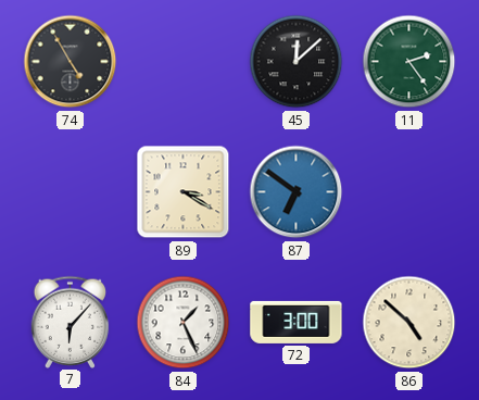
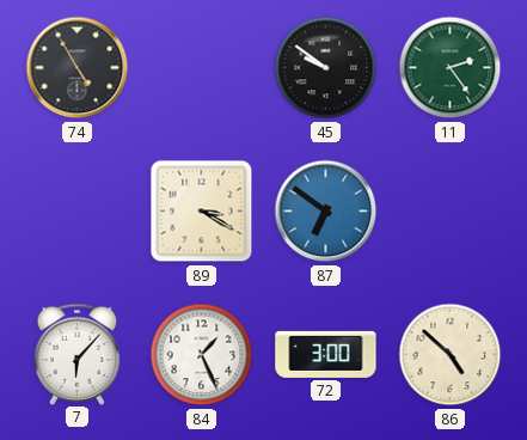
45: 12:08 -> 9:51 (326, 68)
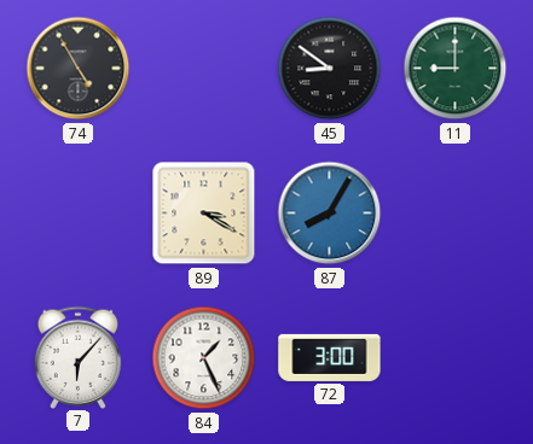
45: 9:51 -> 8:51 (330, 69)
11: 2:24 -> 9:00 (456, 69)
87: 6:51 -> 8:05 (330, 214)
86: 4:52 -> none (451, 355)
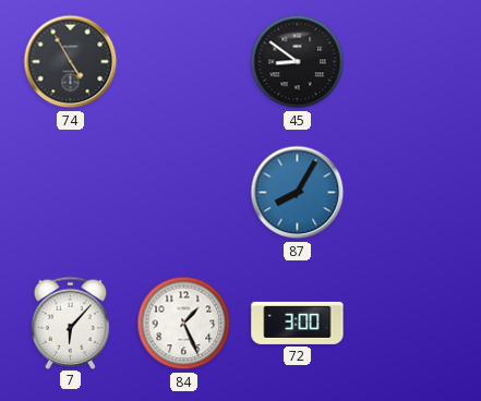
11: 9:00 -> none (456, 69)
89: 3:20 -> none (204, 214)
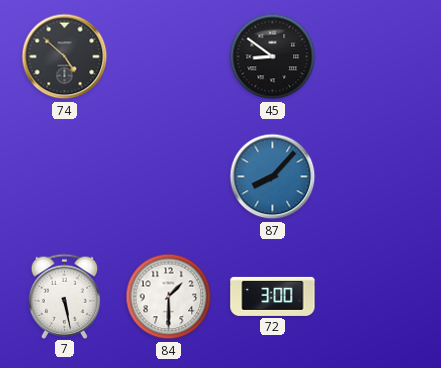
74: 4:55 -> 4:52 (65, 57)
87: 8:05 -> 8:07 (273, 177)
7: 6:07 -> 5:28 (65, 296)
84: 1:26 -> 1:30 (169, 297)
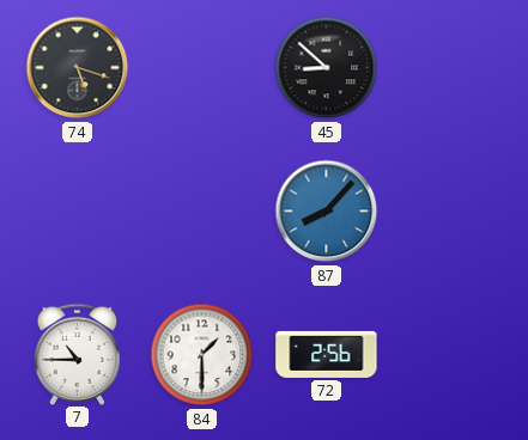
74: 4:52 -> 5:18 (78, 68)
45: 8:51 -> 8:52 (327, 68)
7: 5:28 -> 10:45 (78, 354)
72: 3:00 -> 2:56 (327, 354)
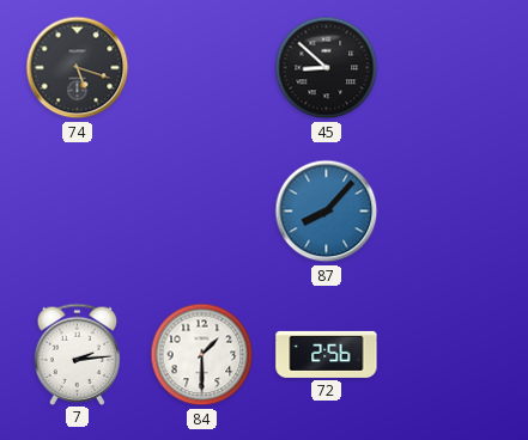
7: 10:45 -> 2:14 (78, 354)
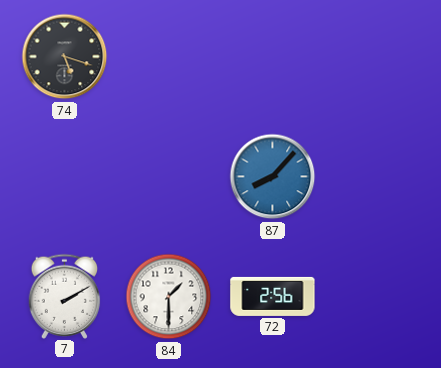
45: 8:52 -> none (327, 68)
7: 2:14 -> 2:10 (65, 296)
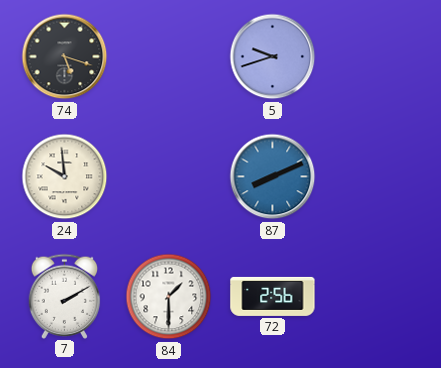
5: none -> 9:42 (273, 57)
24: none -> 9:59 (65, 177)
87: 8:07 -> 8:11 (273, 177)
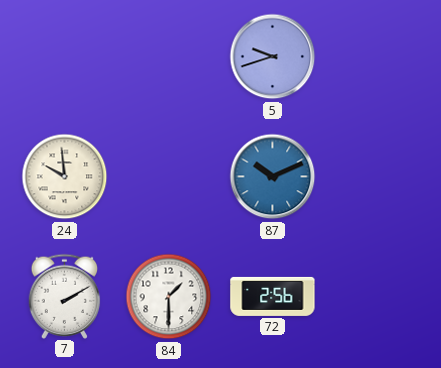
74: 5:18 -> none (65, 57)
87: 8:11 -> 10:11 (273, 177)
